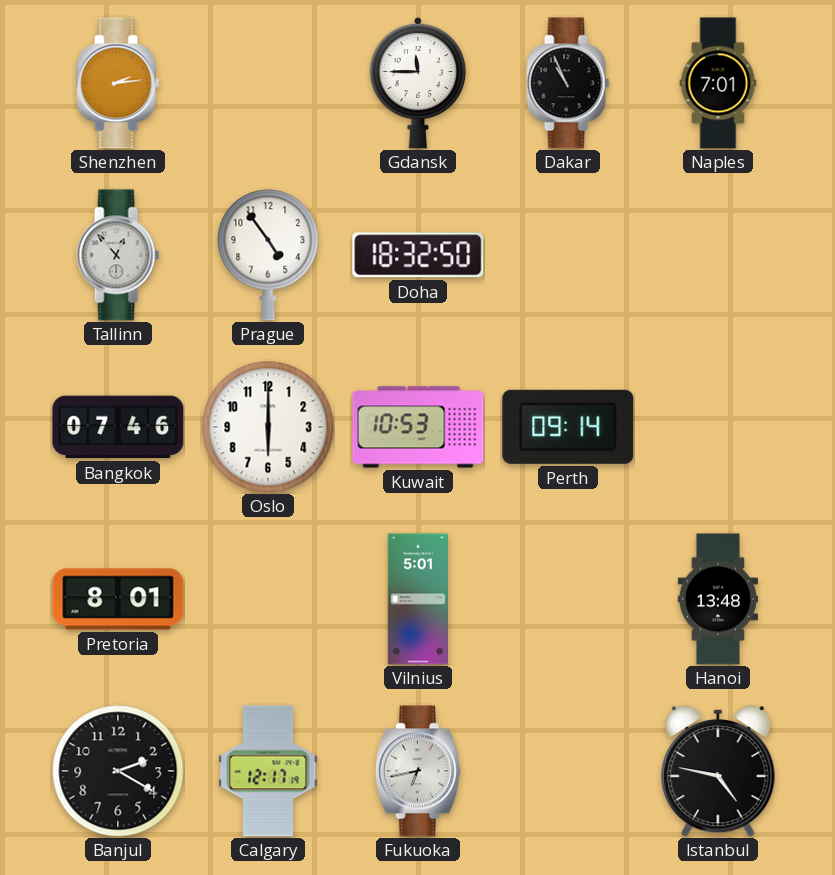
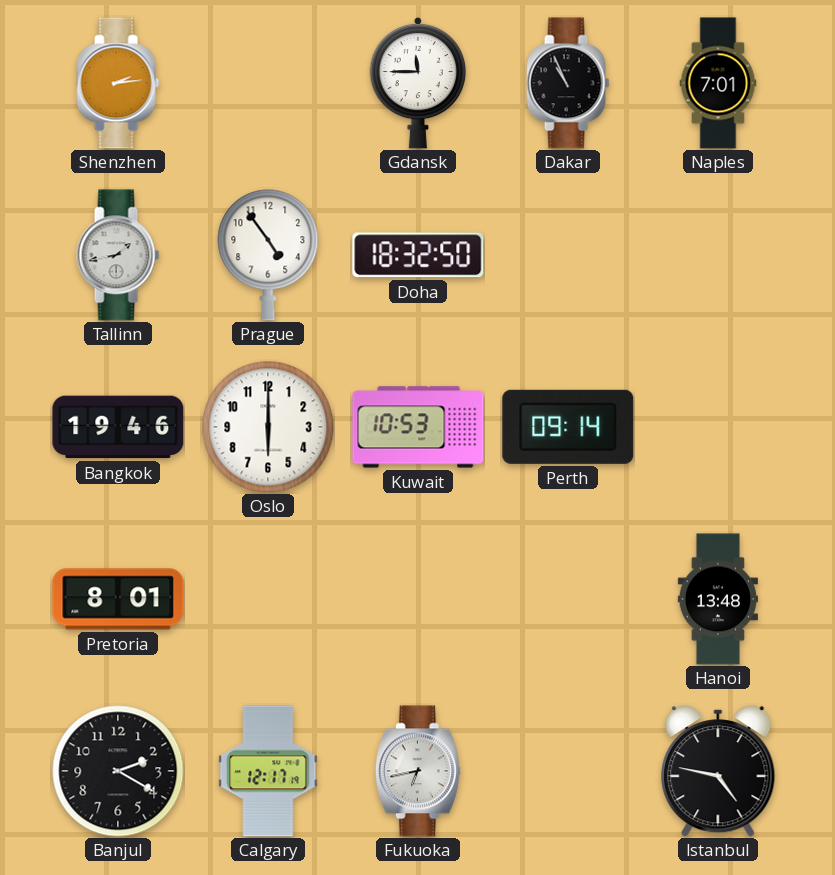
Tallinn: 12:53 -> 1:43 (118, 255)
Bangkok: 07:46 -> 19:46 (118, 427)
Vilnius: 5:01 -> none (417, 599)
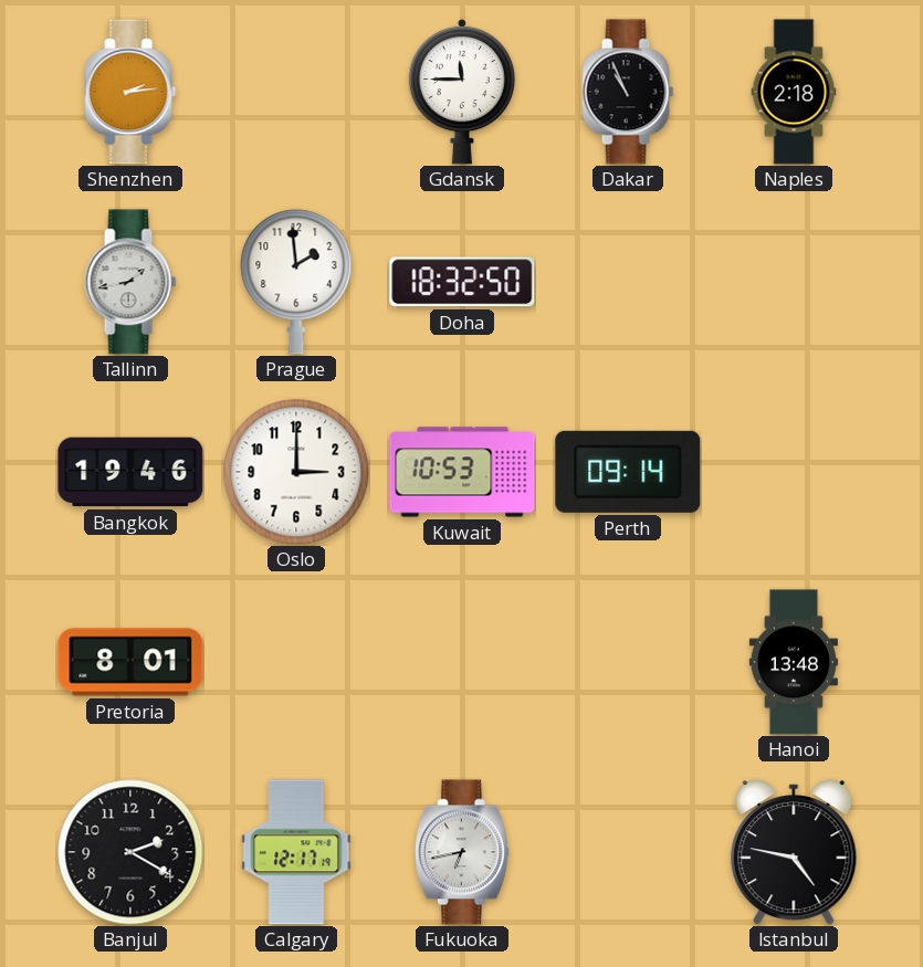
Naples: 7:01 -> 2:18 (794, 92)
Prague: 4:54 -> 1:59 (296, 282)
Oslo: 6:00 -> 3:00 (296, 472)
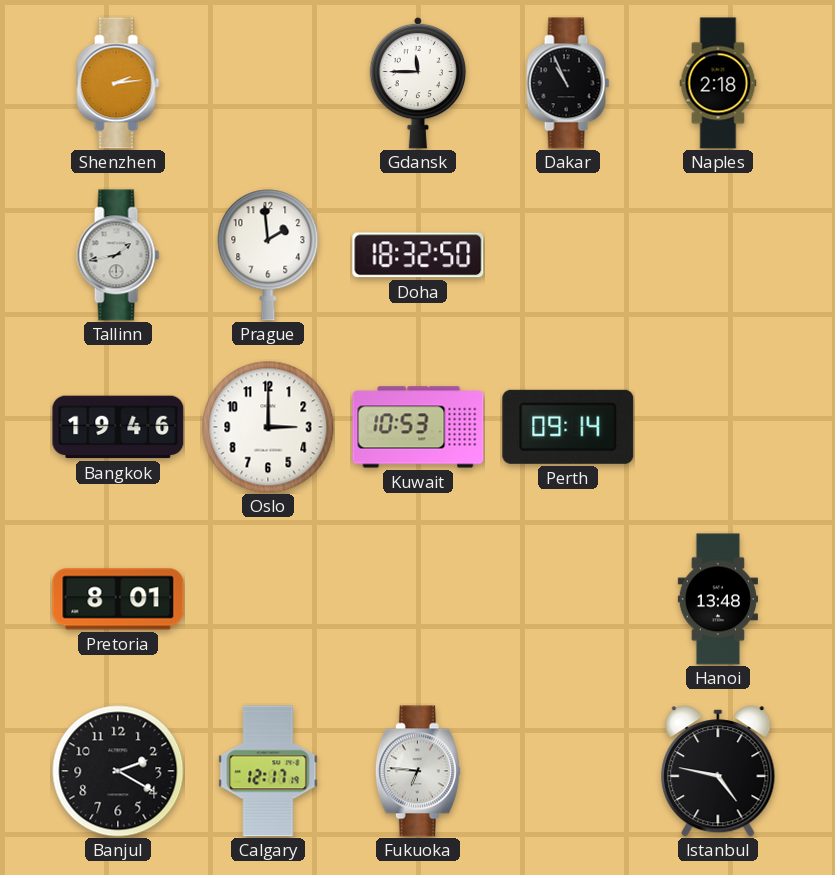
Fukuoka: 6:43 -> 6:46 (418, 771)
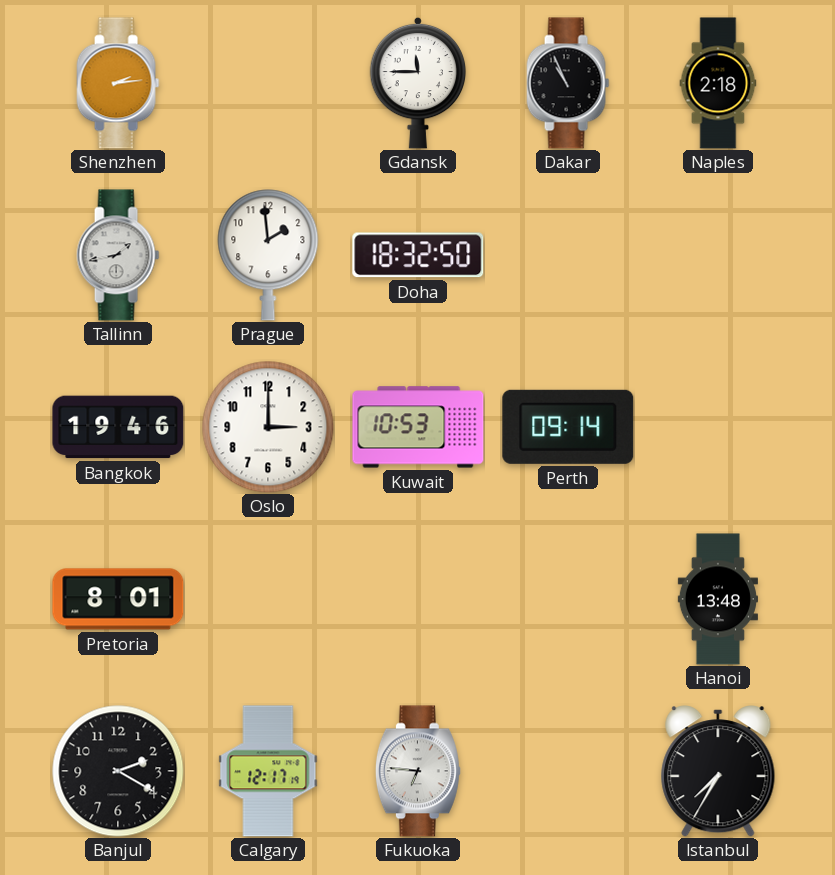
Istanbul: 4:47 -> 7:35 (718, 772)
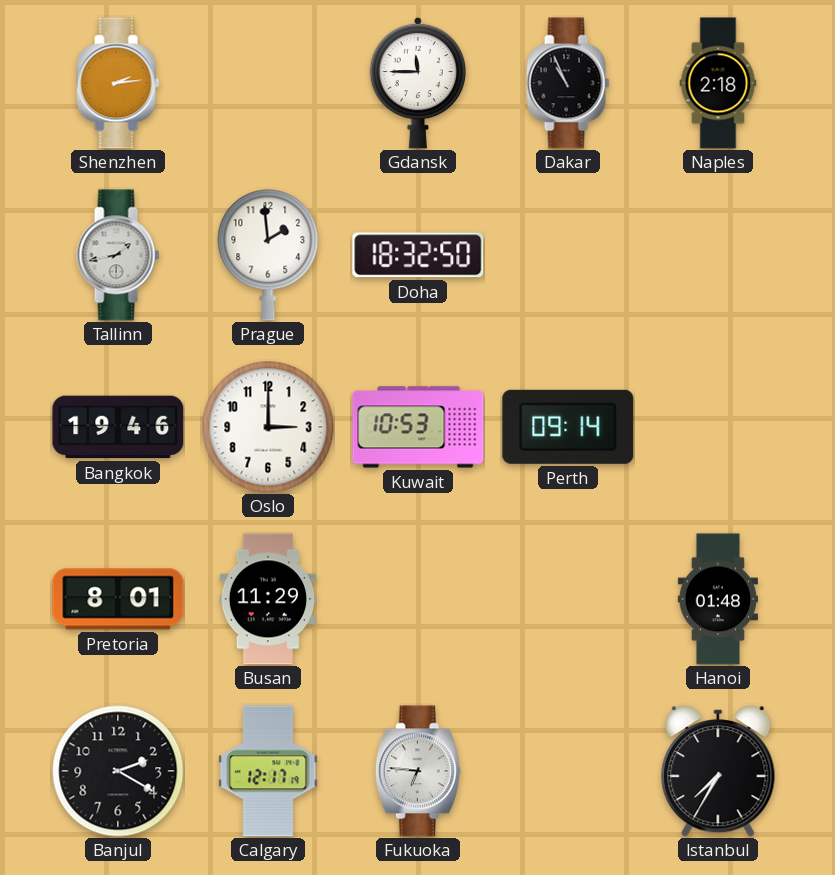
Busan: none -> 11:29 (268, 599)
Hanoi: 13:48 -> 01:48 (718, 599)
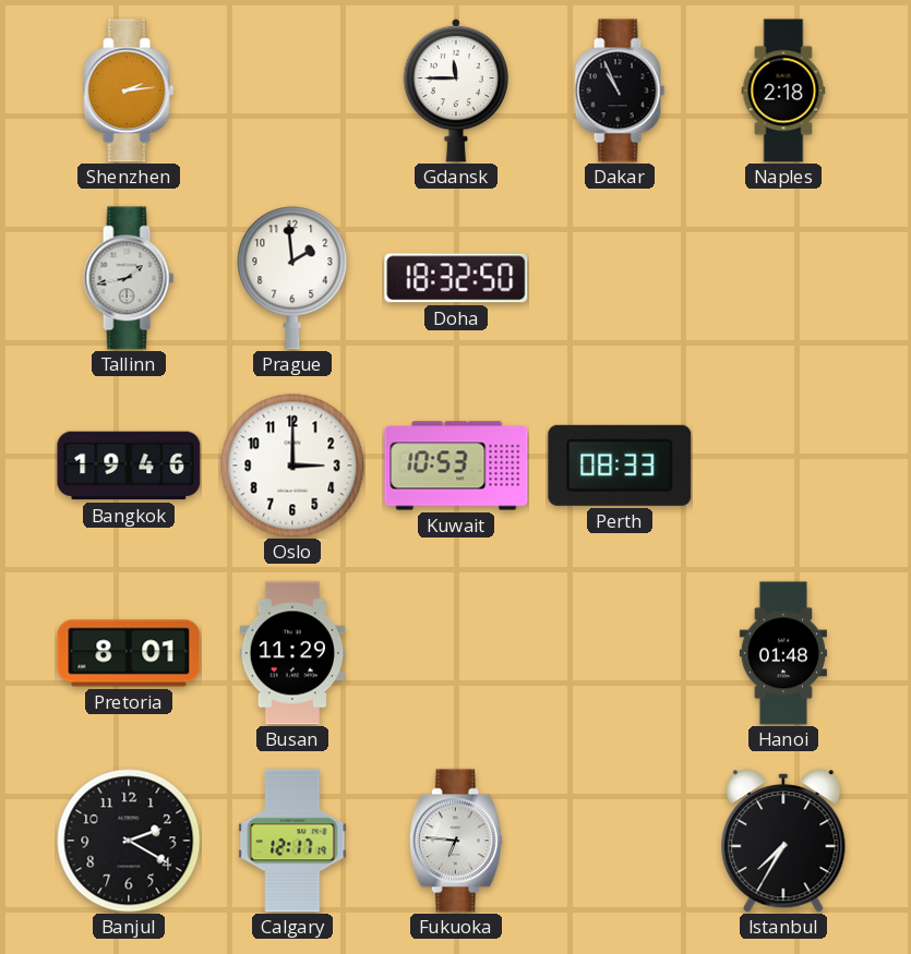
Perth: 09:14 -> 08:33 (620, 466)
